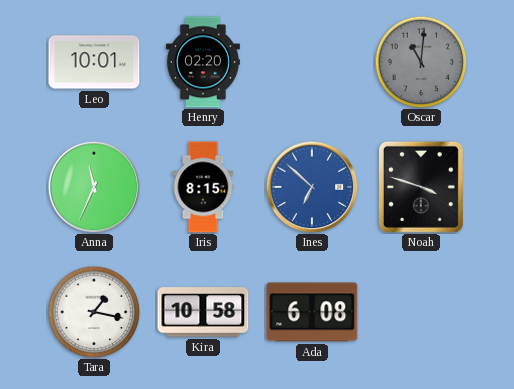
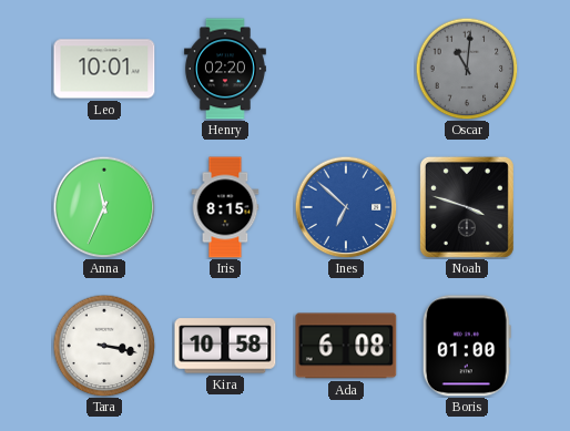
Tara: 1:17 -> 3:17 (104, 346)
Boris: none -> 01:00 (467, 346)
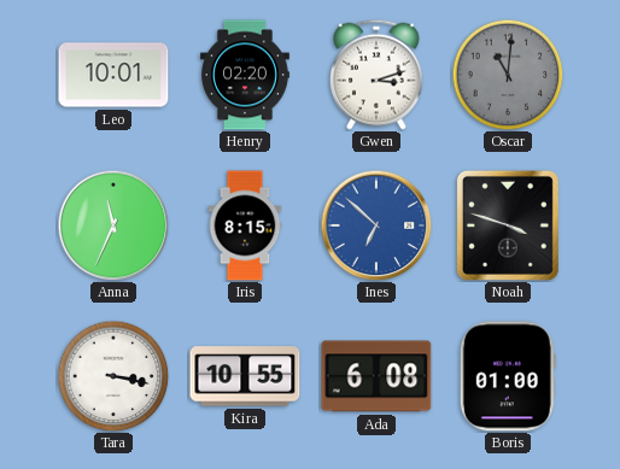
Gwen: none -> 3:12 (378, 75)
Kira: 10:58 -> 10:55 (245, 376)
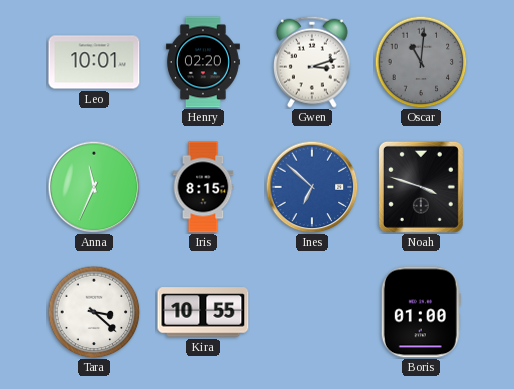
Tara: 3:17 -> 3:22 (94, 312)
Ada: 6:08 -> none (376, 376)
